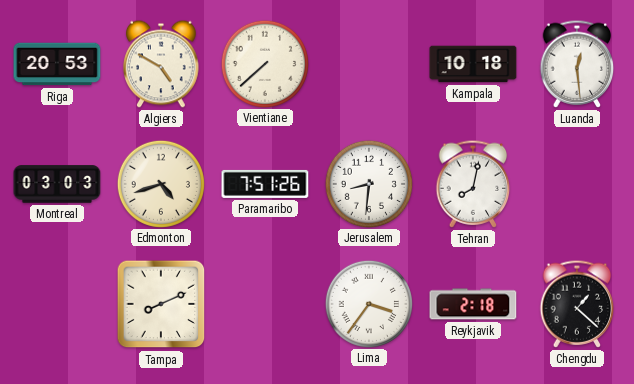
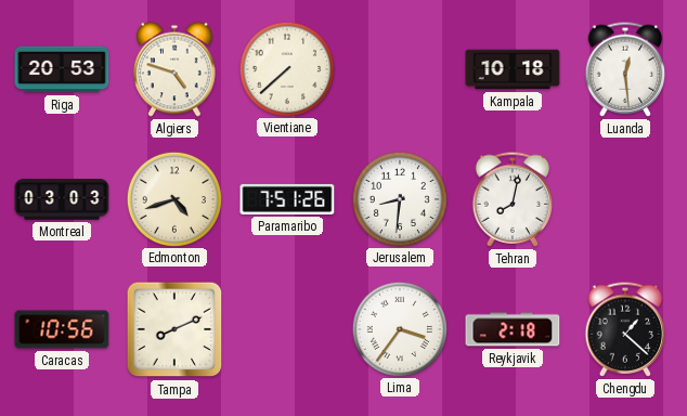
Algiers: 4:50 -> 4:48 (174, 69)
Caracas: none -> 10:56 (62, 329)
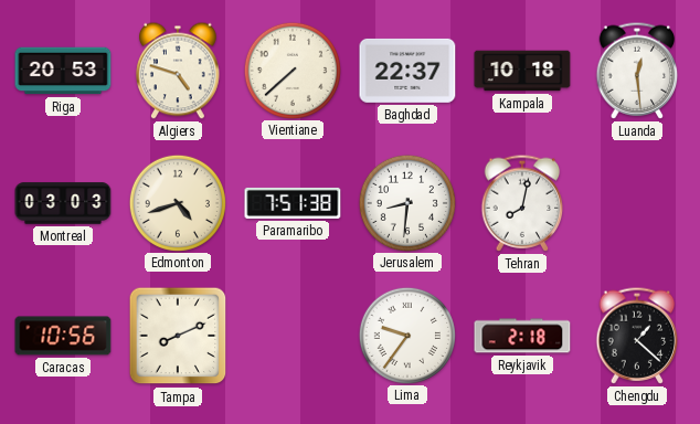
Baghdad: none -> 22:37 (407, 71)
Paramaribo: 7:51:26 -> 7:51:38 (293, 203)
Lima: 3:36 -> 9:36 (406, 335)
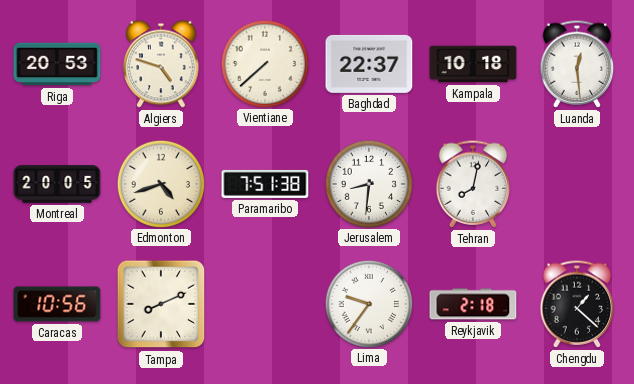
Montreal: 03:03 -> 20:05 (57, 184)
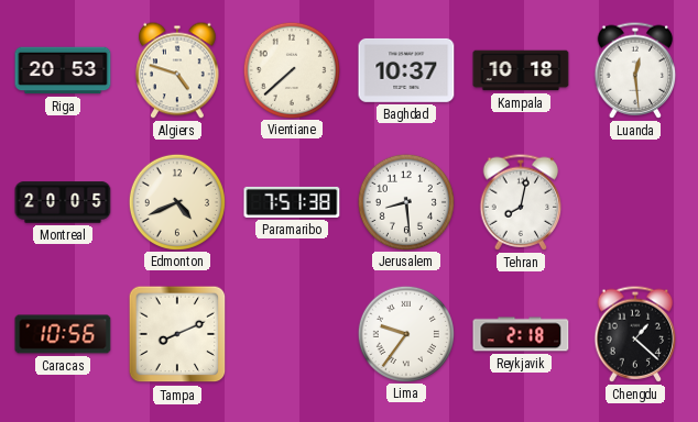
Baghdad: 22:37 -> 10:37 (406, 70)
Edmonton: 4:42 -> 4:41 (176, 201)
Jerusalem: 8:31 -> 8:29 (405, 201)
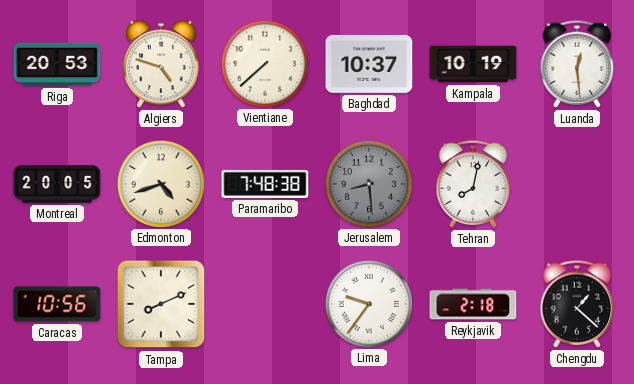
Kampala: 10:18 -> 10:19 (473, 64)
Edmonton: 4:41 -> 4:42 (160, 183)
Paramaribo: 7:51 -> 7:48 (265, 184)
Jerusalem dial: white -> grey (368, 183)
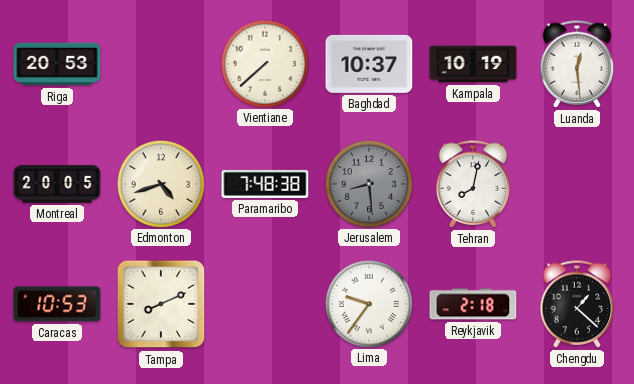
Algiers: 4:48 -> none (161, 64)
Caracas: 10:56 -> 10:53 (57, 304)
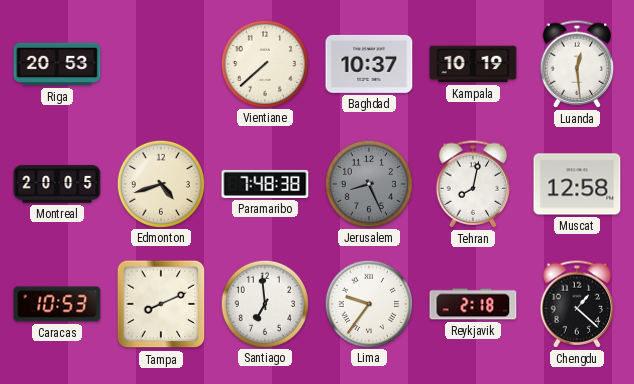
Jerusalem: 8:29 -> 8:26 (368, 183)
Muscat: none -> 12:58 (577, 184)
Santiago: none -> 6:59 (264, 303)
